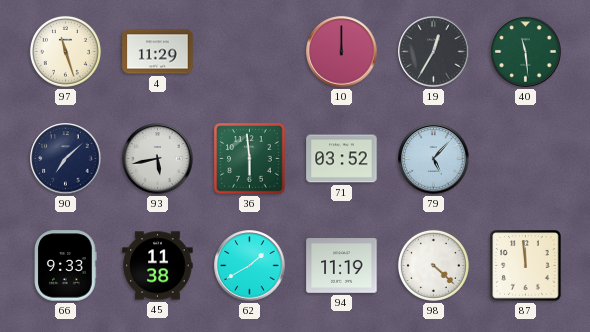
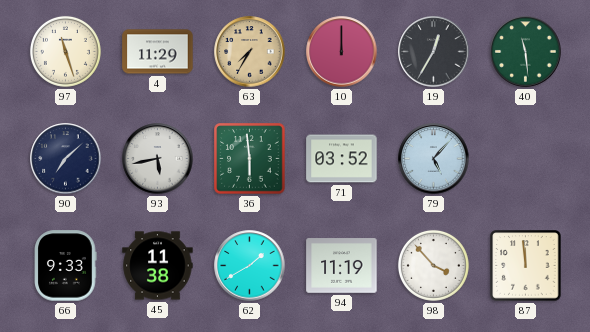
63: none -> 7:35 (250, 52)
98: 4:22 -> 3:53 (433, 265)
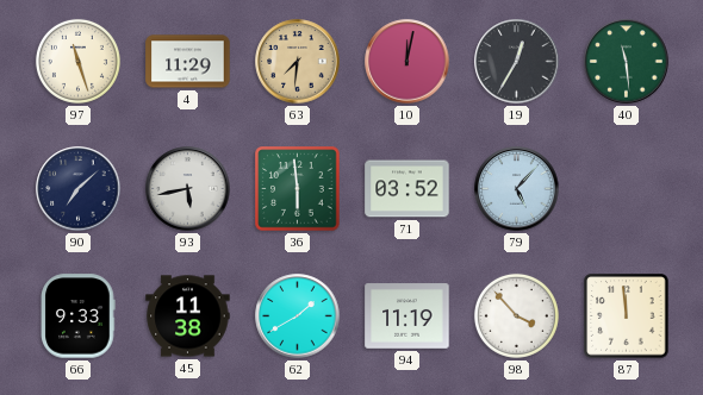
63: 7:35 -> 7:31 (298, 62)
10: 12:00 -> 12:02 (408, 62)
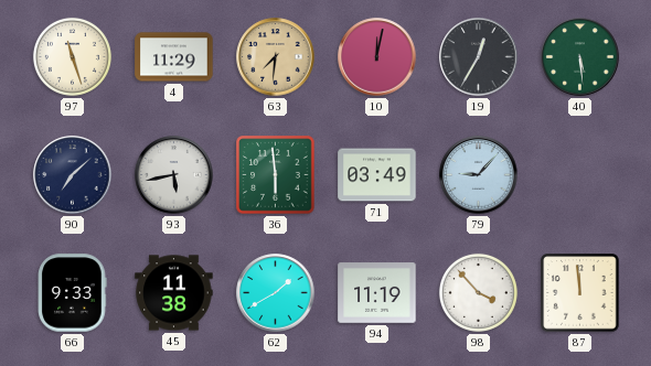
40: 11:29 -> 5:29 (580, 57)
71: 03:52 -> 03:49 (377, 175)
79: 5:07 -> 9:07 (479, 175)
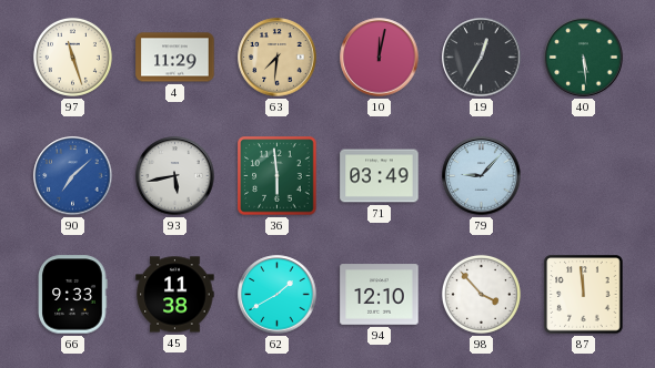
90 dial: navy -> blue (73, 176)
94: 11:19 -> 12:10 (380, 295)
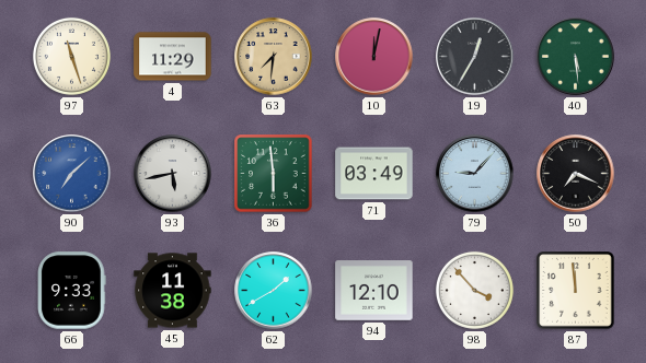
50: none -> 7:19 (576, 174)
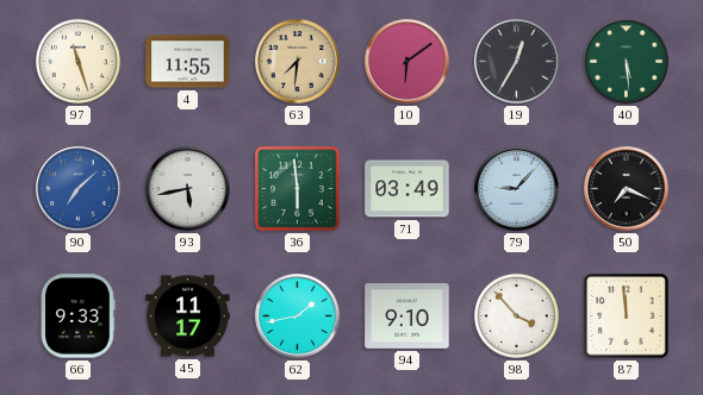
4: 11:29 -> 11:55 (188, 62)
10: 12:02 -> 6:09 (408, 62)
45: 11:38 -> 11:17 (188, 316)
62: 1:40 -> 1:43 (298, 316)
94: 12:10 -> 9:10 (408, 316)
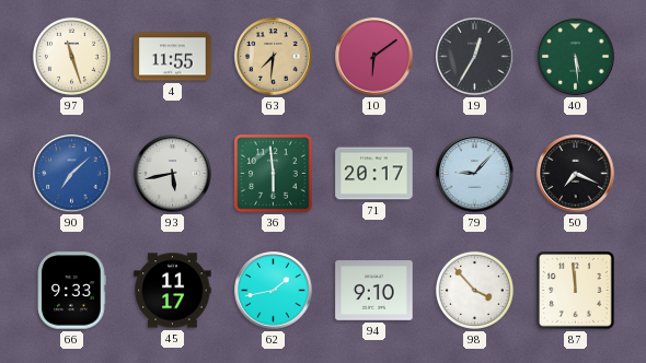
71: 03:49 -> 20:17 (374, 174)
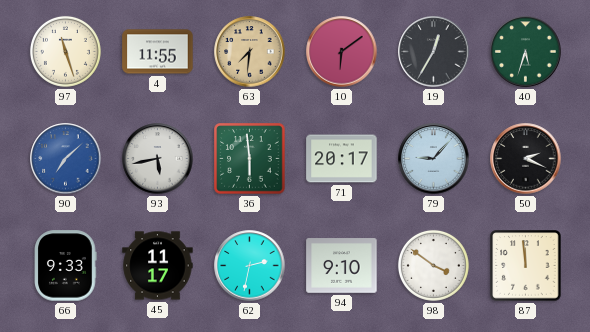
40: 5:29 -> 5:33 (526, 52)
50: 7:19 -> 2:19 (526, 159)
62: 1:43 -> 2:32 (250, 266)
98: 3:53 -> 3:51 (433, 265)
